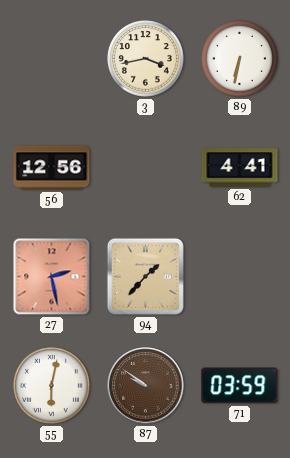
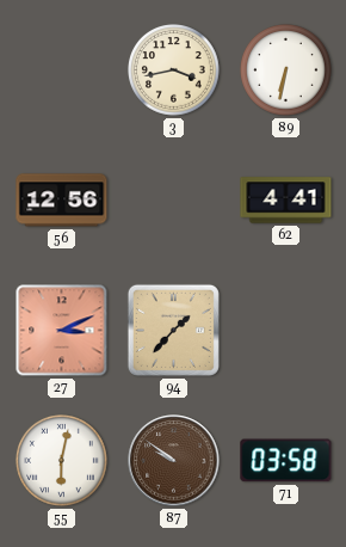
27: 2:28 -> 3:11 (62, 331)
71: 03:59 -> 03:58 (286, 461)
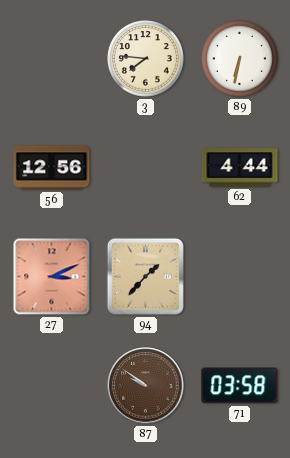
3: 3:43 -> 7:46 (146, 59)
62: 4:41 -> 4:44 (240, 168)
55: 6:02 -> none (62, 461)
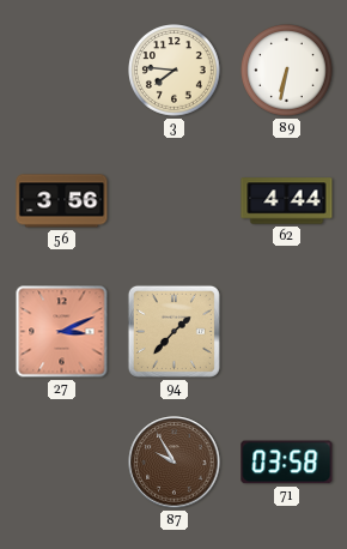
56: 12:56 -> 3:56 (62, 201)
87: 9:51 -> 9:55 (175, 463)
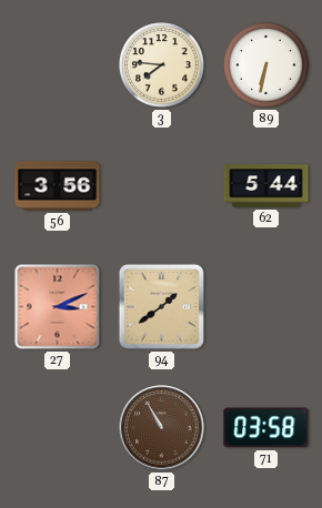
62: 4:44 -> 5:44 (266, 186)
94: 1:37 -> 1:39 (161, 306)
87: 9:55 -> 10:55 (162, 428)
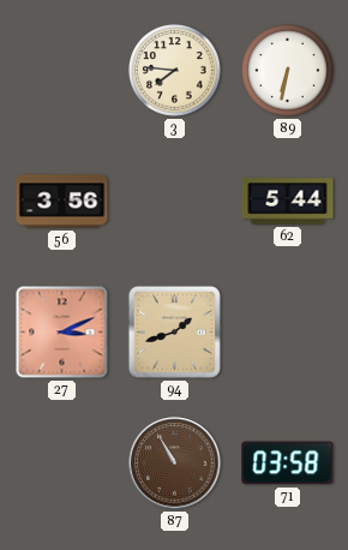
94: 1:39 -> 1:42 (174, 331)
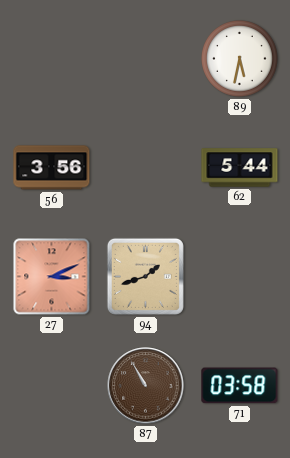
3: 7:46 -> none (175, 71)
89: 6:32 -> 5:32 (240, 59)
